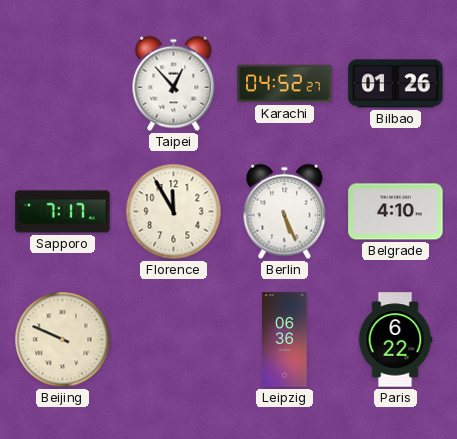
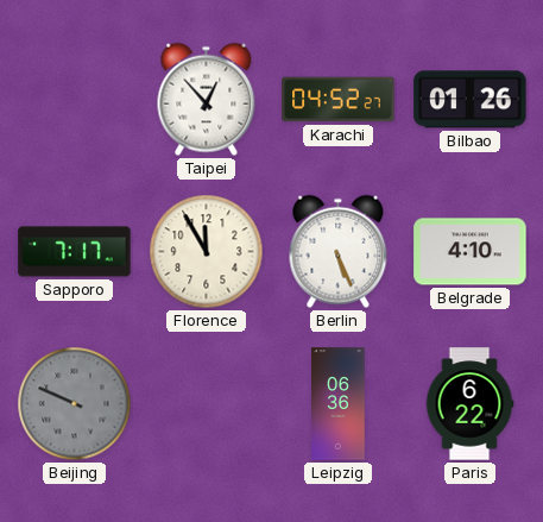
Beijing dial: cream -> grey (75, 404)
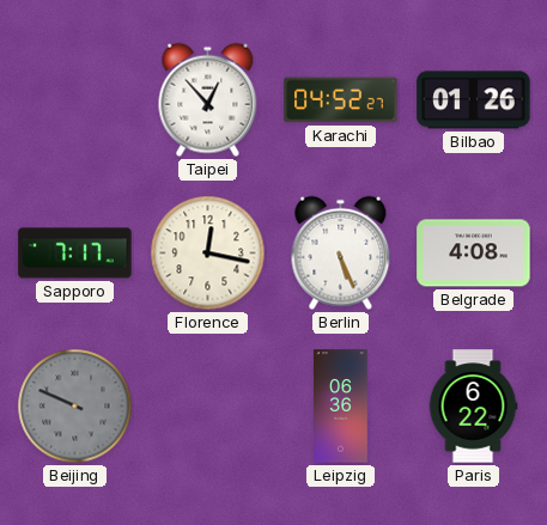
Florence: 11:55 -> 12:17 (208, 254)
Belgrade: 4:10 -> 4:08 (474, 254)
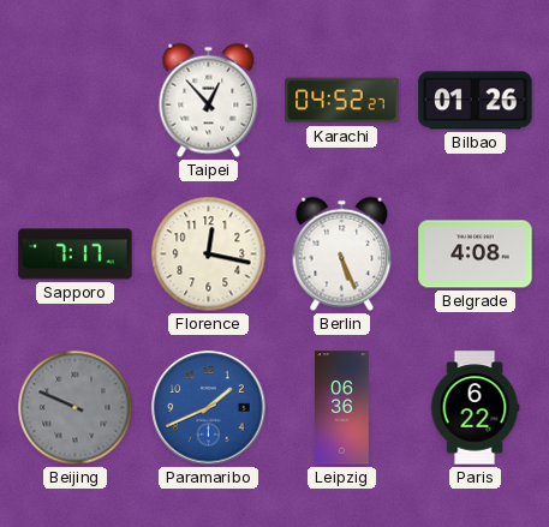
Paramaribo: none -> 1:41 (209, 408)
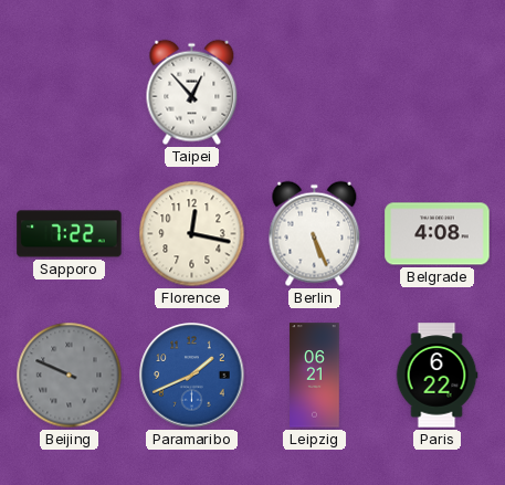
Karachi: 04:52 -> none (342, 101)
Bilbao: 01:26 -> none (476, 101)
Sapporo: 7:17 -> 7:22 (70, 234)
Leipzig: 06:36 -> 06:21 (315, 376)
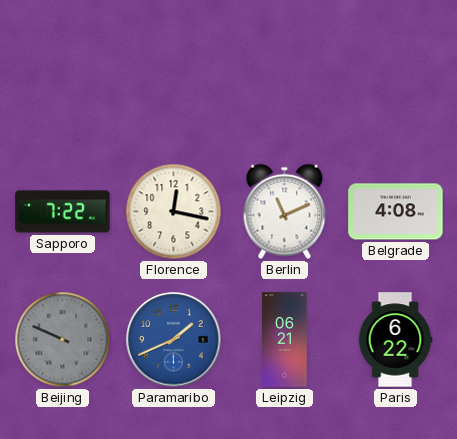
Taipei: 12:53 -> none (192, 93)
Berlin: 5:26 -> 11:11 (285, 212)
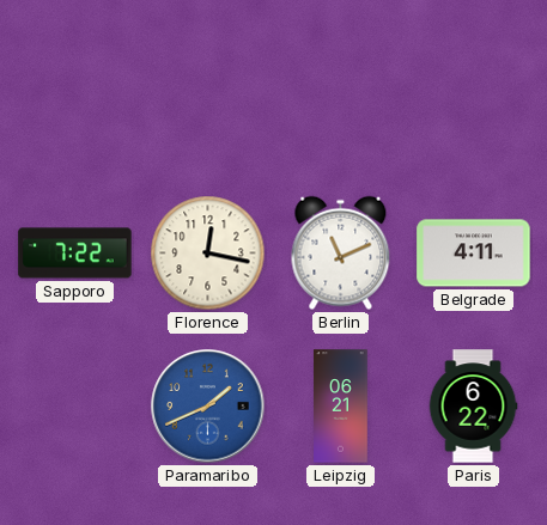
Belgrade: 4:08 -> 4:11 (474, 254)
Beijing: 9:49 -> none (63, 340)
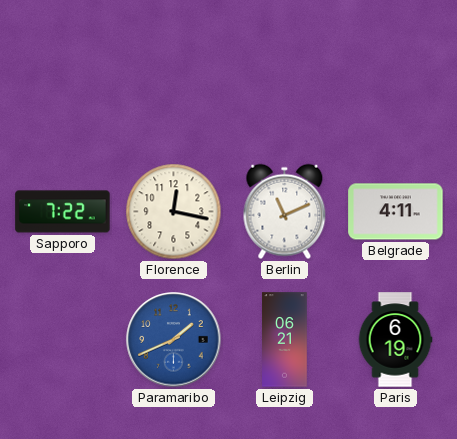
Paris: 6:22 -> 6:19 (395, 340)
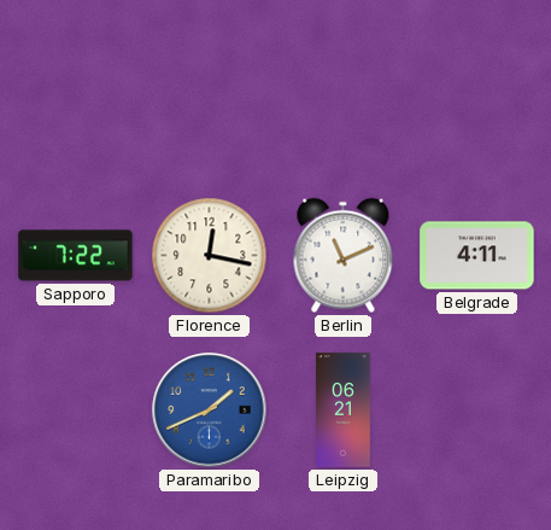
Paris: 6:19 -> none (395, 340)
